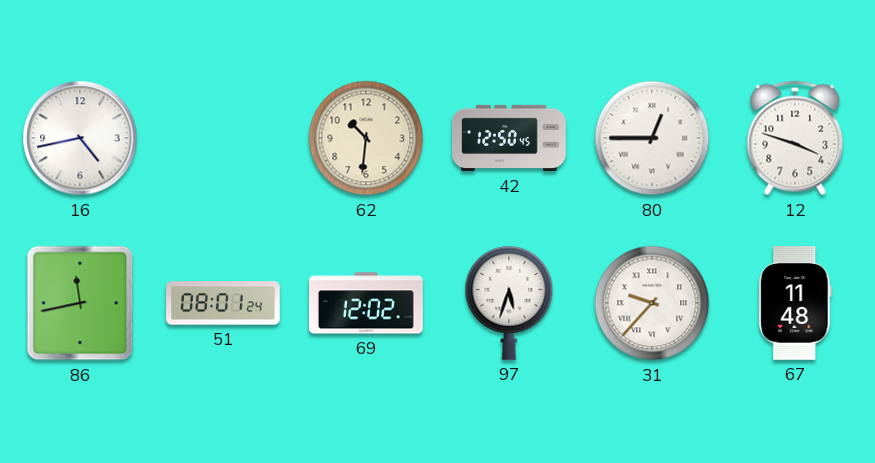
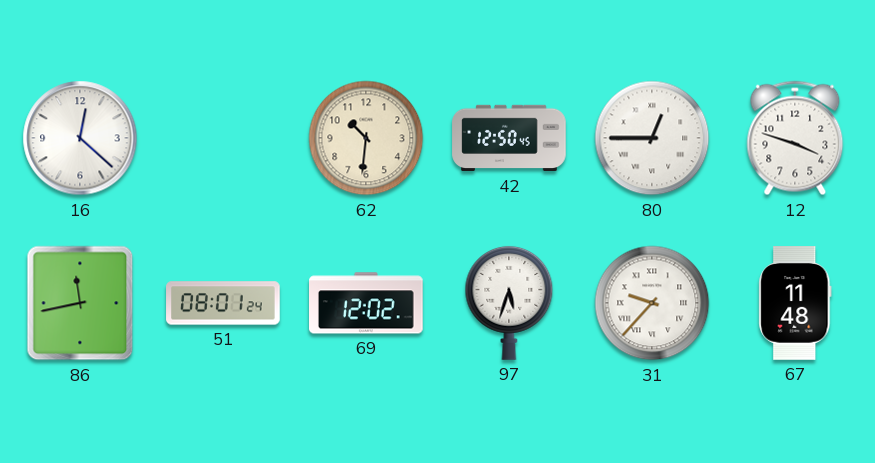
16: 4:43 -> 12:22 (80, 138)
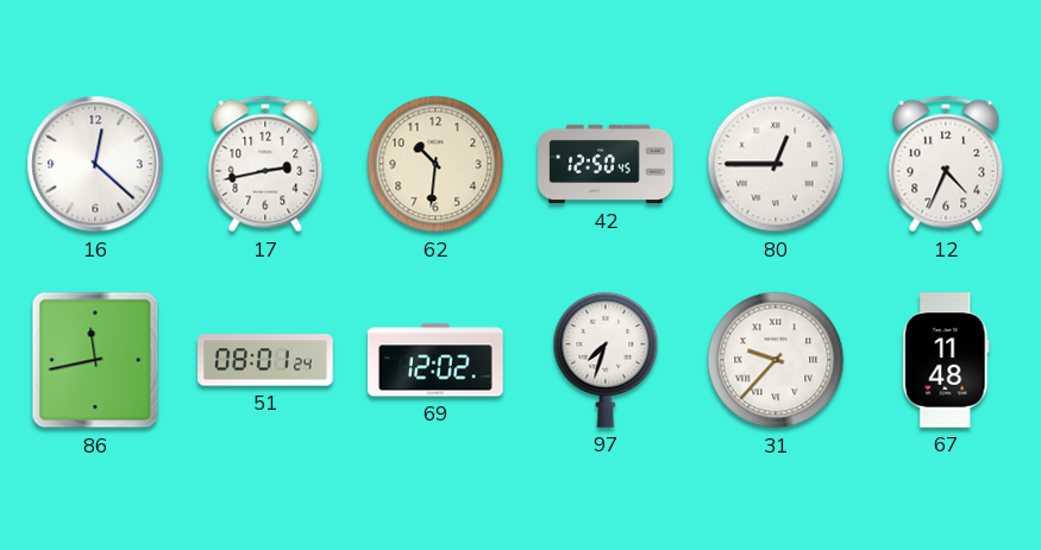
17: none -> 2:43 (265, 164)
12: 3:48 -> 4:34 (946, 164)
97: 5:33 -> 7:33 (606, 360)
